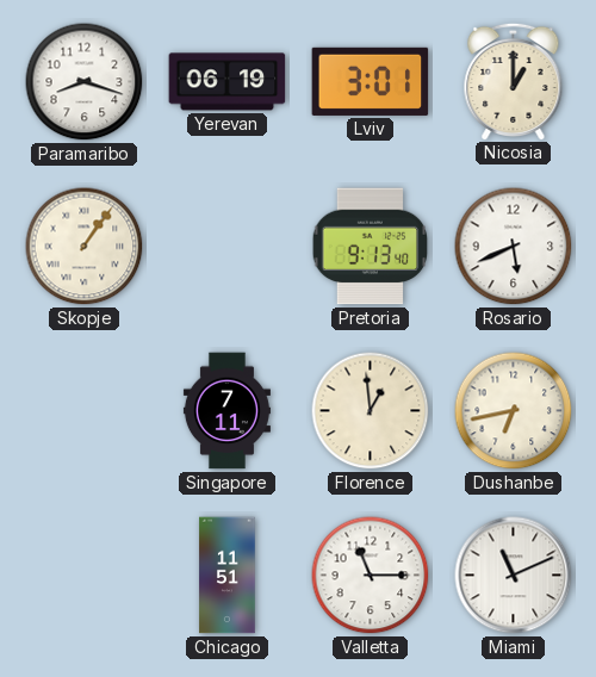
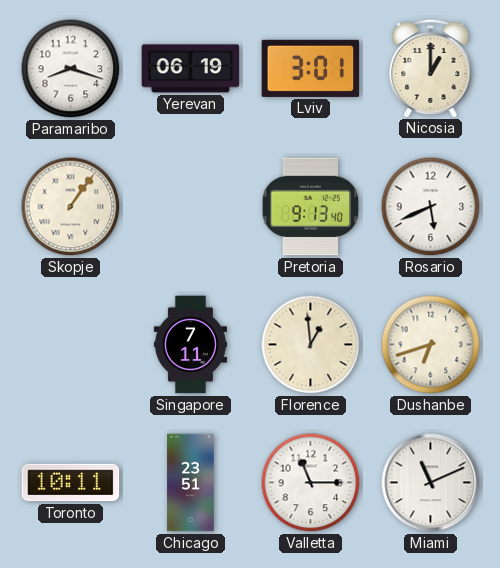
Dushanbe: 6:43 -> 6:42 (431, 345)
Toronto: none -> 10:11 (71, 483)
Chicago: 11:51 -> 23:51 (191, 483)
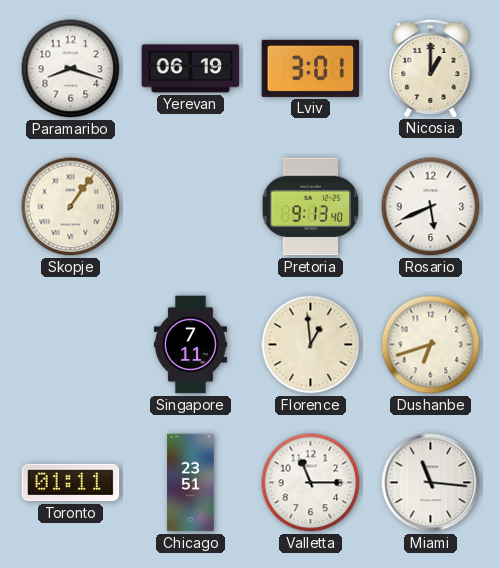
Toronto: 10:11 -> 01:11 (71, 483)
Miami: 11:11 -> 11:16 (431, 483)
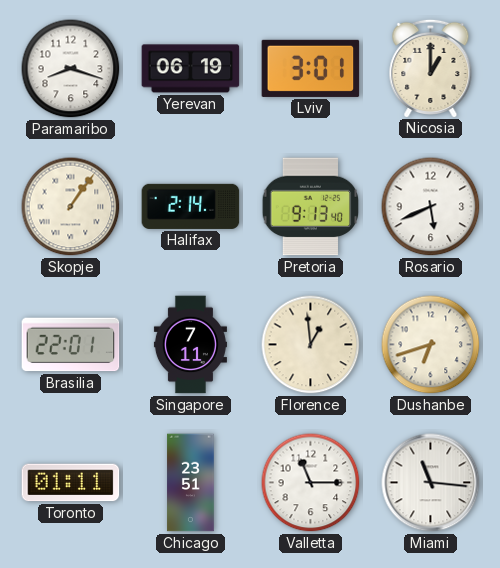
Halifax: none -> 2:14 (191, 206)
Brasilia: none -> 22:01 (71, 345)
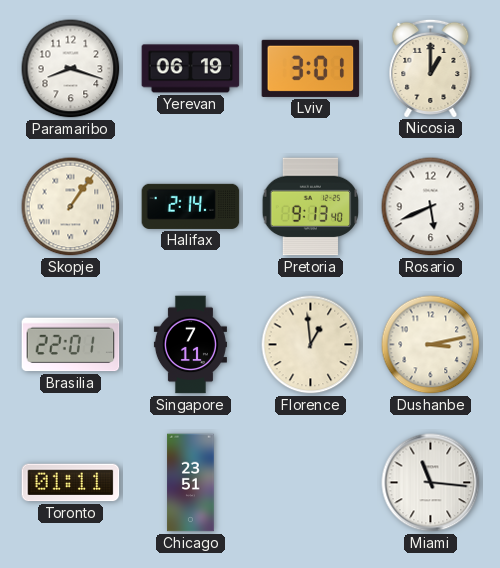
Dushanbe: 6:42 -> 3:13 (431, 345)
Valletta: 11:15 -> none (311, 483)
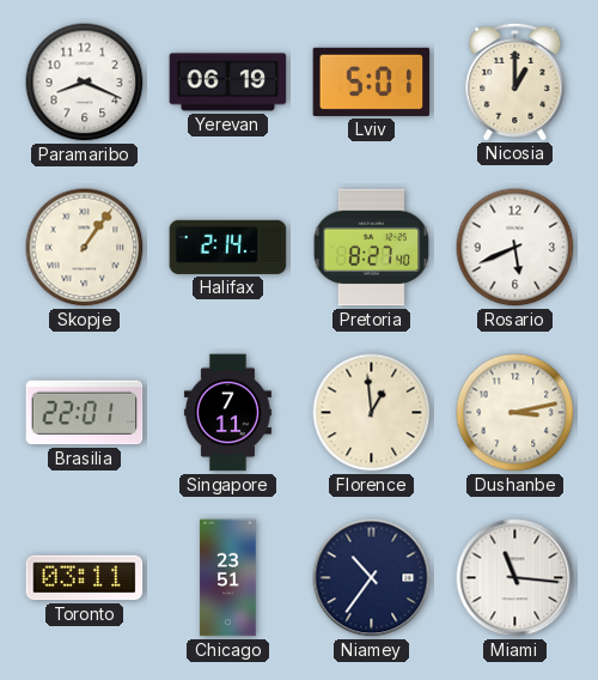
Paramaribo: 8:18 -> 8:19 (85, 83)
Lviv: 3:01 -> 5:01 (372, 81)
Pretoria: 9:13 -> 8:27 (372, 248)
Toronto: 01:11 -> 03:11 (85, 578)
Niamey: none -> 10:36 (372, 578)
